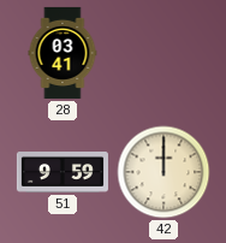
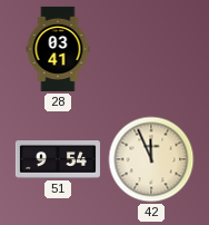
51: 9:59 -> 9:54 (58, 160)
42: 12:00 -> 11:56 (151, 159)
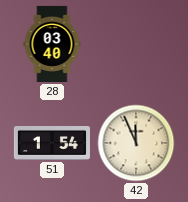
28: 03:41 -> 03:40 (52, 44)
51: 9:54 -> 1:54 (52, 144)
